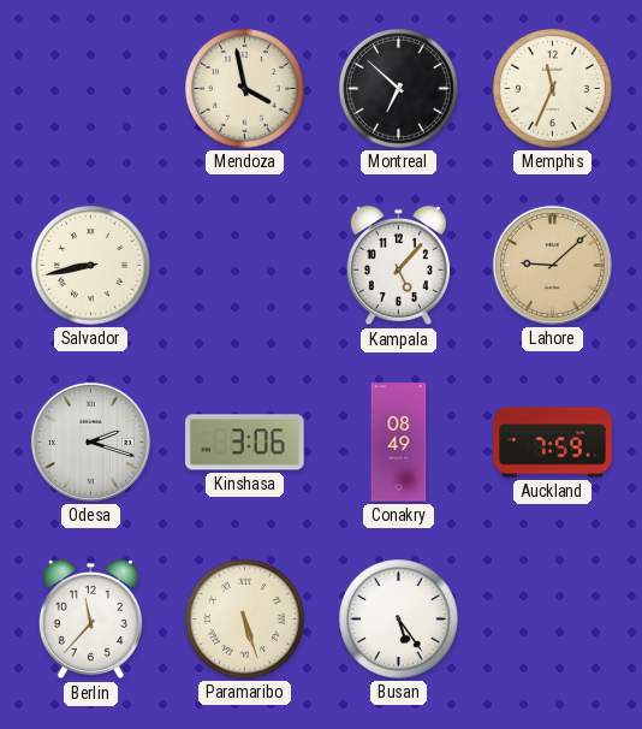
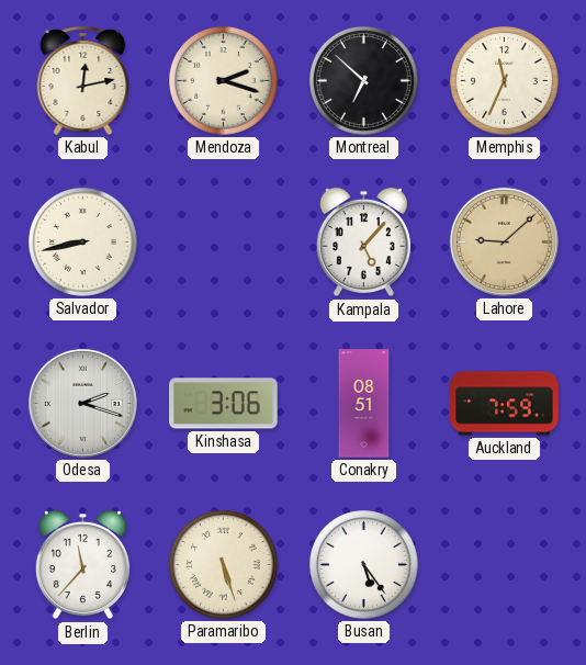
Kabul: none -> 12:13 (83, 80)
Mendoza: 3:58 -> 2:18 (224, 81)
Conakry: 08:49 -> 08:51 (364, 404)
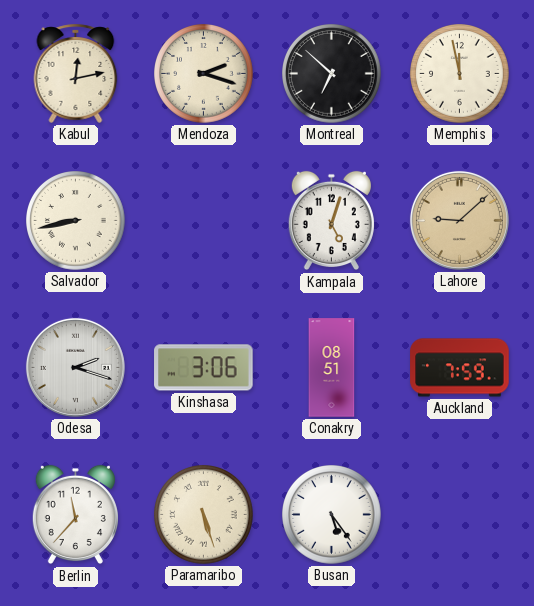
Memphis: 11:34 -> 11:58 (460, 74)
Kampala: 5:07 -> 5:03 (331, 221)
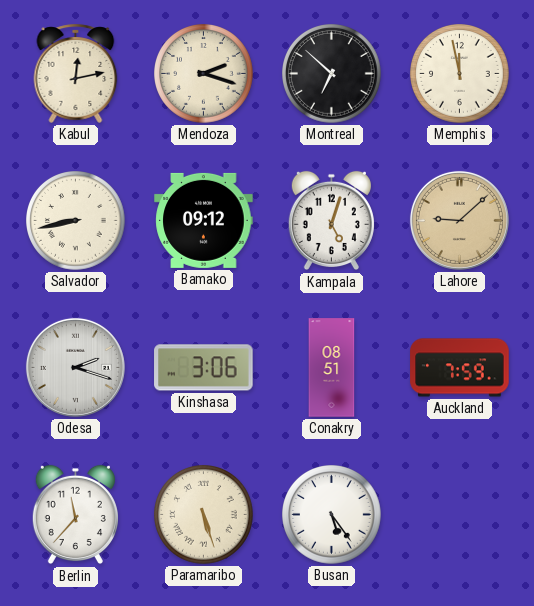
Bamako: none -> 09:12 (204, 220)
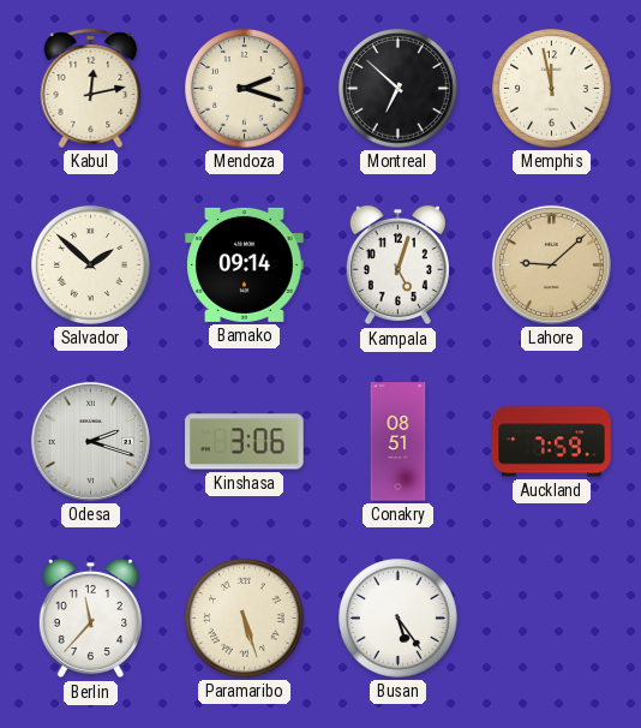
Salvador: 8:43 -> 1:52 (91, 265)
Bamako: 09:12 -> 09:14 (245, 264)
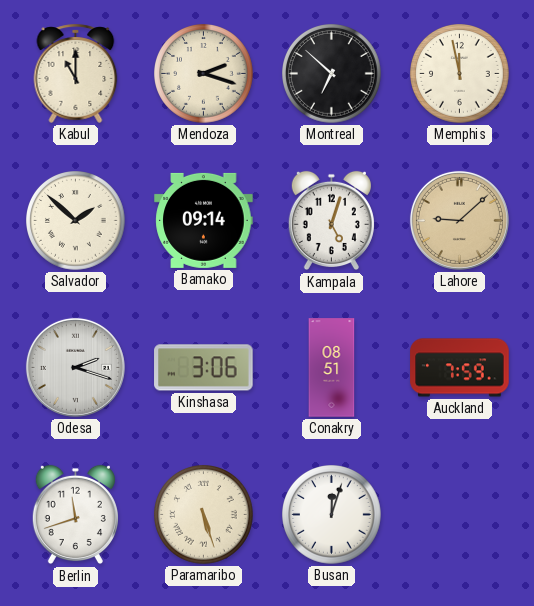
Kabul: 12:13 -> 11:00 (76, 73)
Berlin: 11:37 -> 11:42 (75, 515)
Busan: 5:24 -> 12:03 (332, 515)
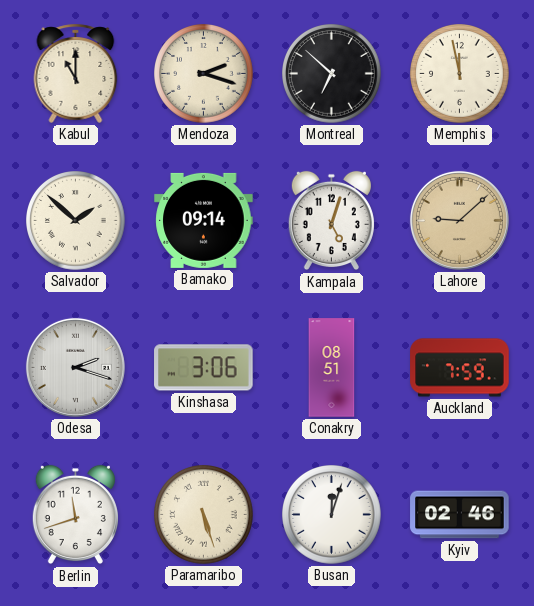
Kyiv: none -> 02:46 (460, 515)
